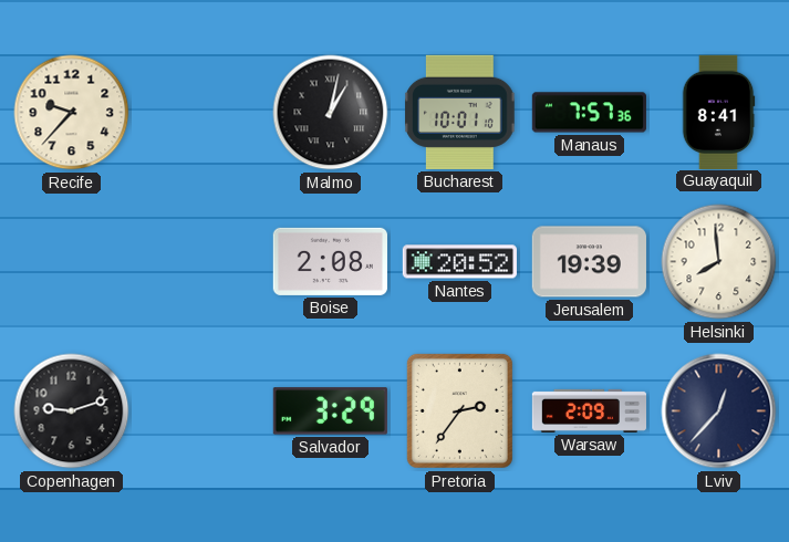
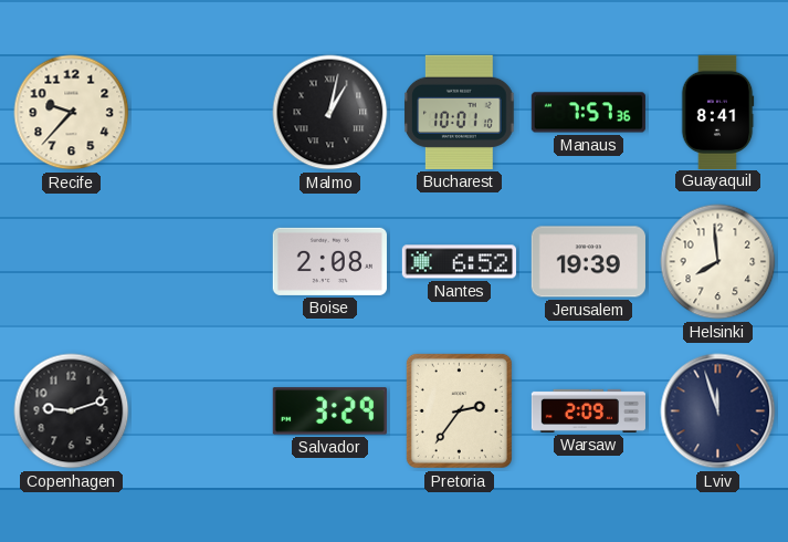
Nantes: 20:52 -> 6:52 (459, 262)
Lviv: 12:37 -> 11:57 (718, 411)
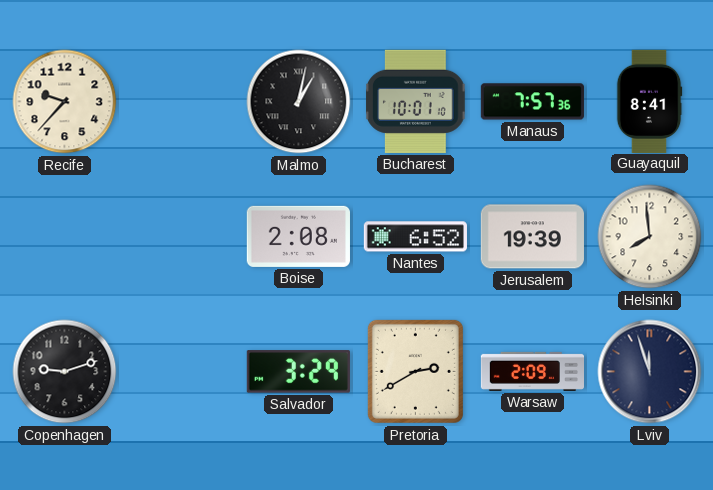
Pretoria: 2:36 -> 2:40 (415, 371)
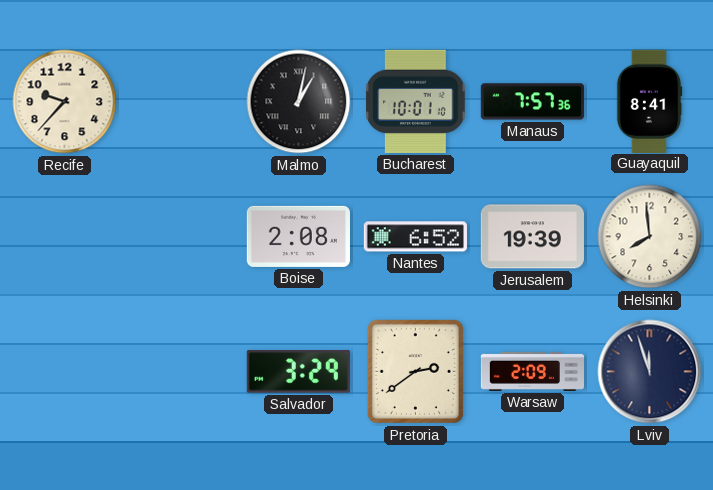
Copenhagen: 9:12 -> none (65, 372)
Pretoria: 2:40 -> 2:39 (415, 371)
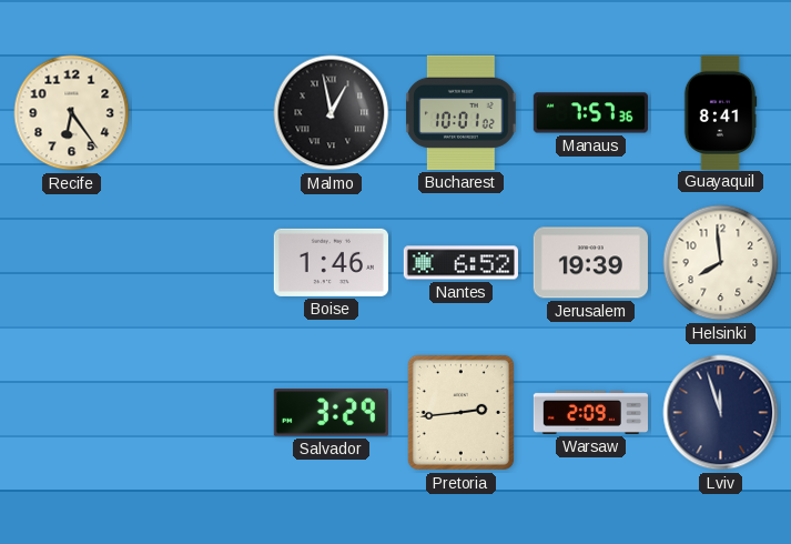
Recife: 9:37 -> 6:24 (72, 113)
Malmo: 1:02 -> 12:58 (332, 113)
Bucharest: 10:01:10 -> 10:01:02 (462, 112)
Boise: 2:08 -> 1:46 (331, 262)
Pretoria: 2:39 -> 2:44 (460, 412)
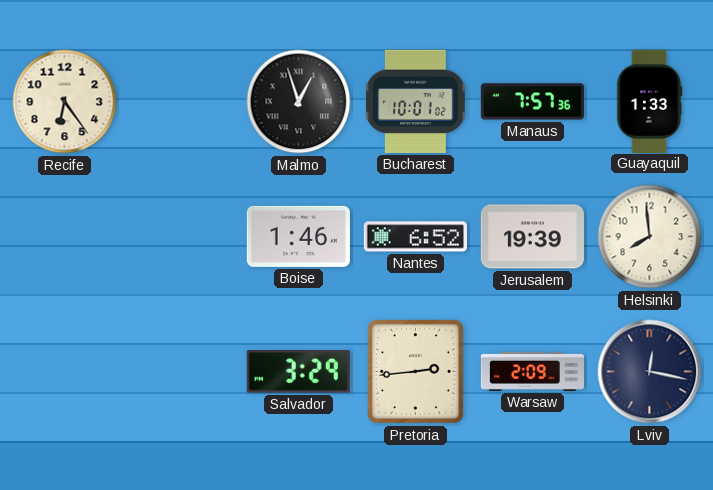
Malmo: 12:58 -> 12:57 (299, 102)
Guayaquil: 8:41 -> 1:33 (649, 101)
Lviv: 11:57 -> 12:17 (650, 372)
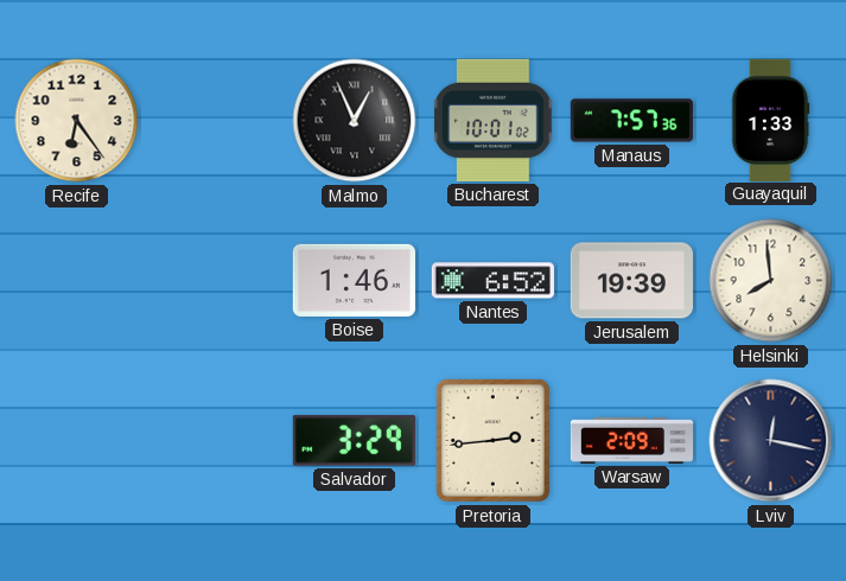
Malmo: 12:57 -> 12:56 (355, 121)
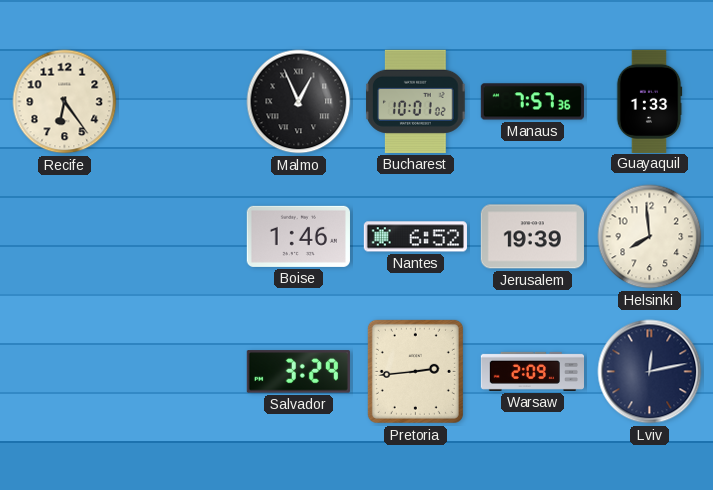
Lviv: 12:17 -> 12:13 (650, 372)
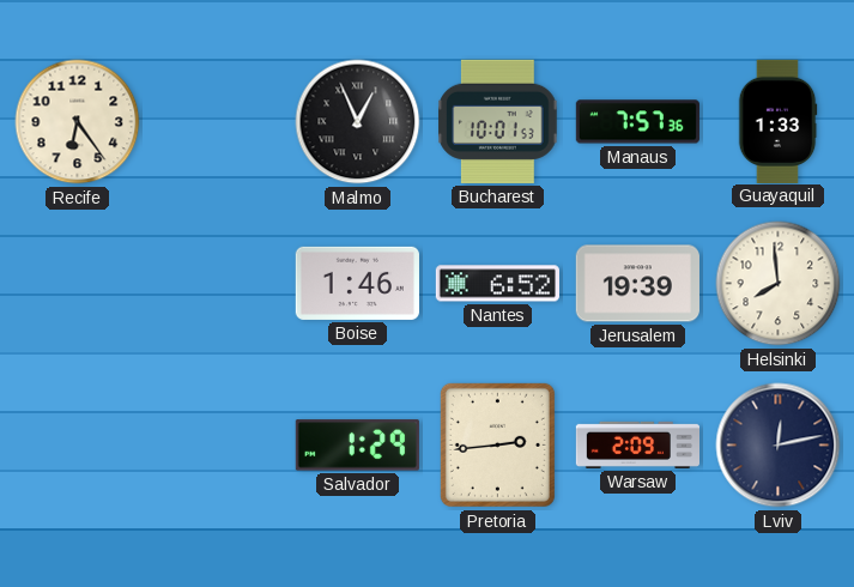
Bucharest: 10:01:02 -> 10:01:53 (498, 121)
Salvador: 3:29 -> 1:29 (357, 446)
